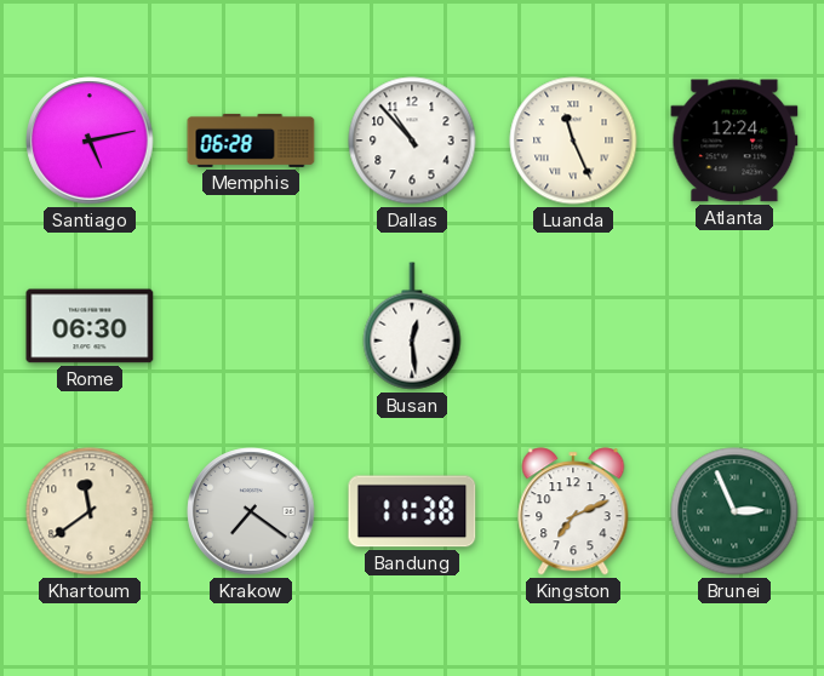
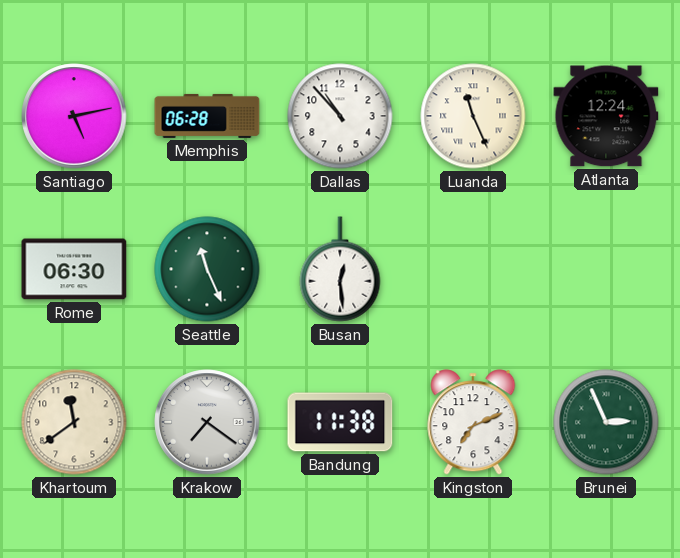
Seattle: none -> 11:26 (207, 269)
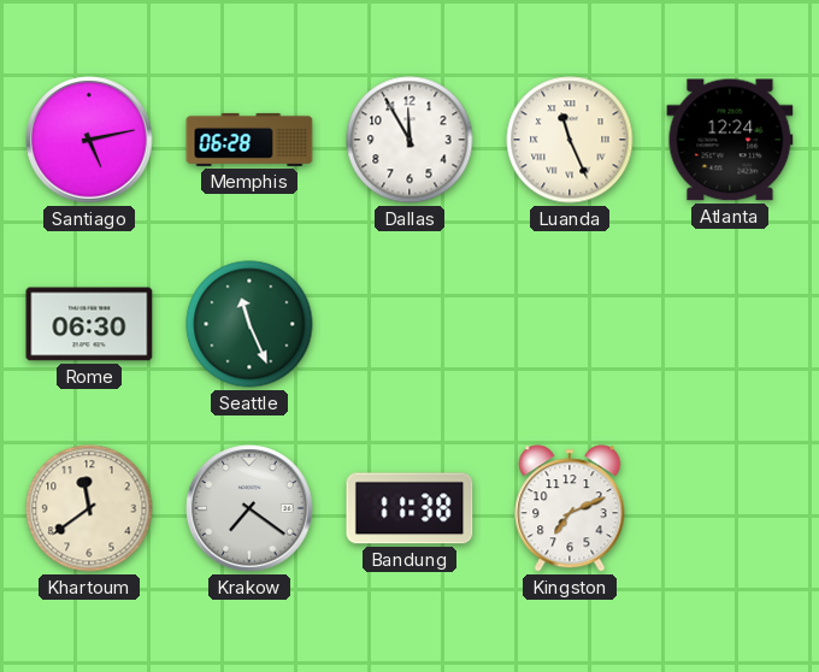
Dallas: 10:53 -> 11:55 (409, 140)
Busan: 12:29 -> none (340, 269)
Brunei: 2:56 -> none (606, 422)
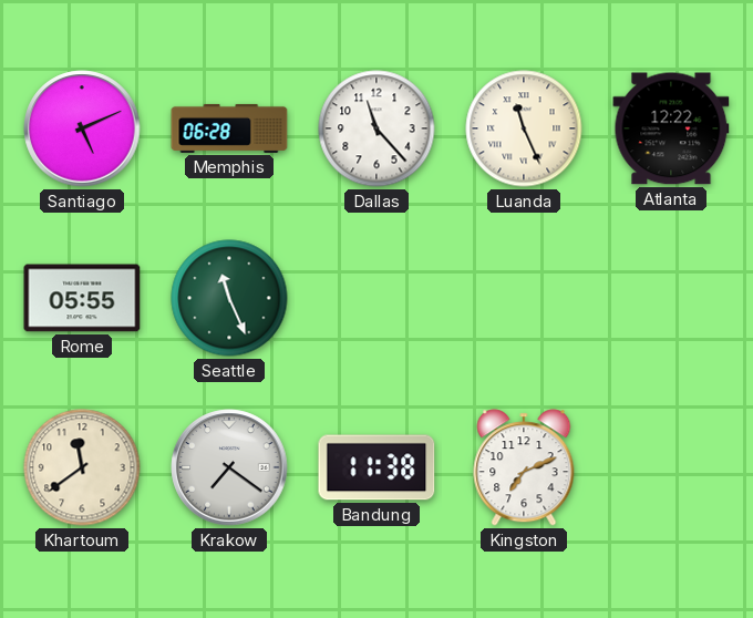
Santiago: 5:13 -> 5:11 (82, 128)
Dallas: 11:55 -> 11:23 (376, 128)
Atlanta: 12:24 -> 12:22 (671, 128)
Rome: 06:30 -> 05:55 (82, 298)
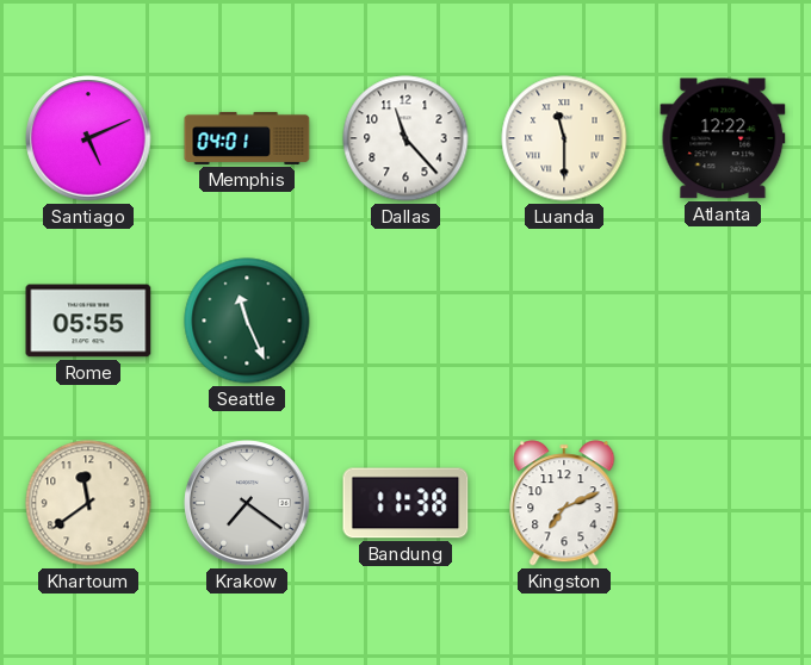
Memphis: 06:28 -> 04:01 (247, 138)
Luanda: 11:26 -> 11:30 (564, 138)
